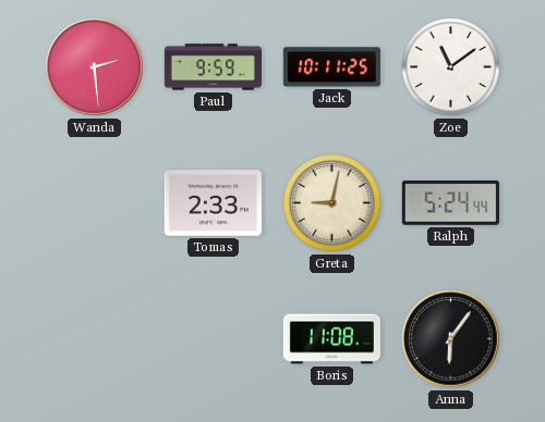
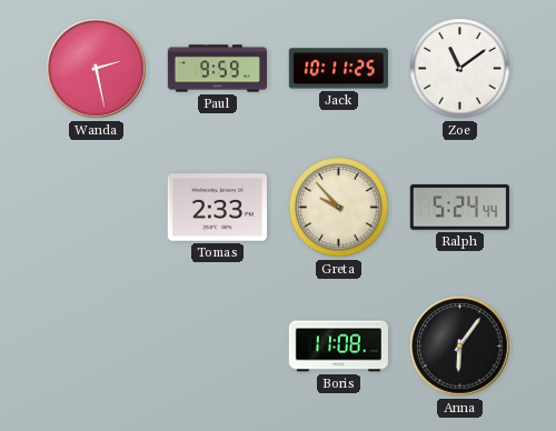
Wanda: 2:29 -> 2:28 (97, 69)
Greta: 9:02 -> 9:53 (339, 208)
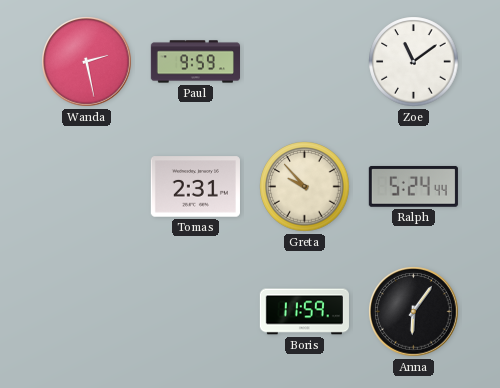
Jack: 10:11 -> none (338, 69)
Tomas: 2:33 -> 2:31 (195, 187)
Boris: 11:08 -> 11:59 (304, 312)
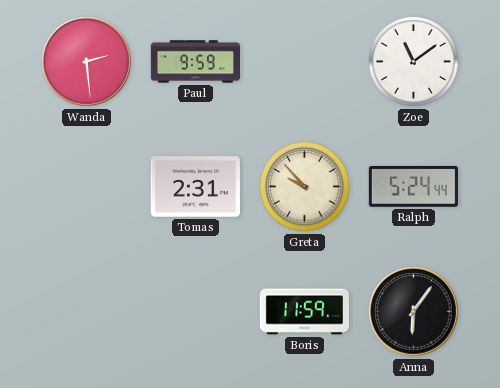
Wanda: 2:28 -> 2:29 (87, 62)
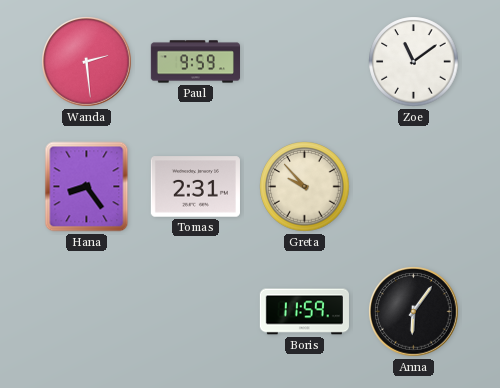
Hana: none -> 8:24 (87, 187)
Ralph: 5:24 -> none (413, 186)
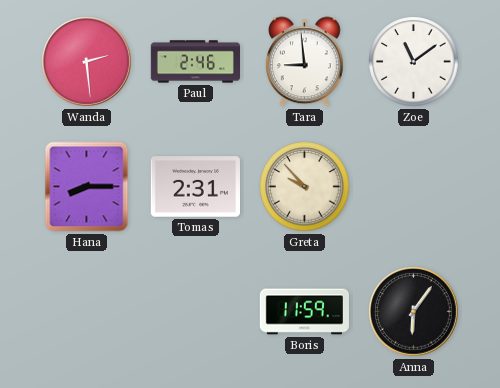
Paul: 9:59 -> 2:46 (195, 62)
Tara: none -> 8:59 (304, 62)
Hana: 8:24 -> 8:15 (87, 187)
